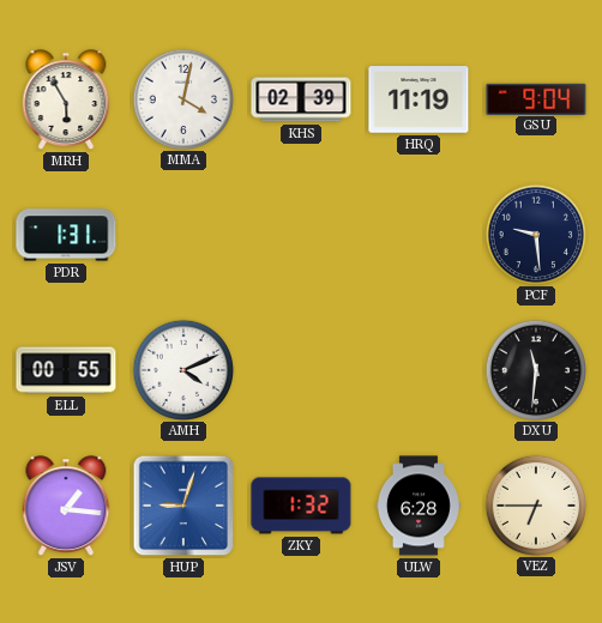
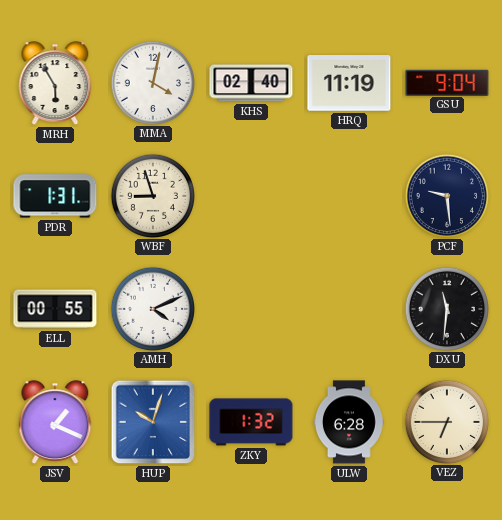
KHS: 02:39 -> 02:40 (251, 83)
WBF: none -> 8:57 (152, 195)
JSV: 1:16 -> 1:19 (55, 422)
HUP: 9:03 -> 10:03 (153, 422)
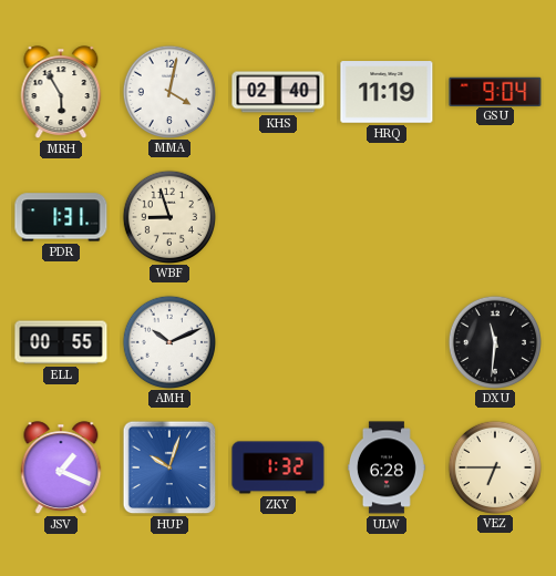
PCF: 9:29 -> none (446, 195)
AMH: 4:11 -> 10:11 (168, 341)
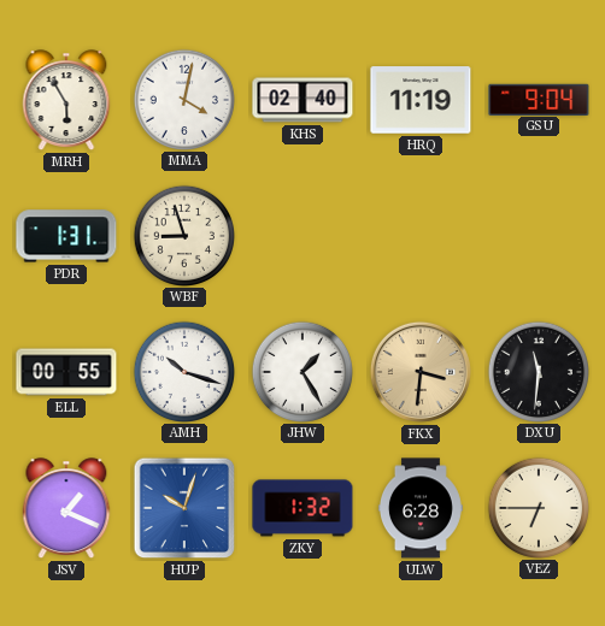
AMH: 10:11 -> 10:18 (183, 371)
JHW: none -> 1:25 (301, 371)
FKX: none -> 3:31 (421, 372)
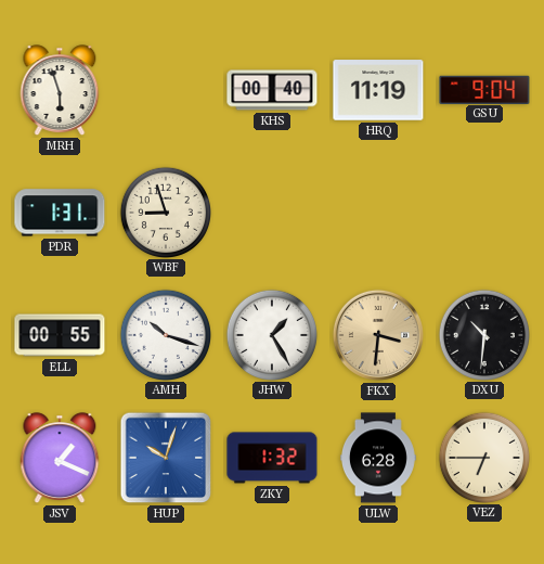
MRH: 5:55 -> 5:57 (60, 90)
MMA: 4:02 -> none (183, 99)
KHS: 02:40 -> 00:40 (272, 90)
DXU: 11:31 -> 10:31 (483, 334)
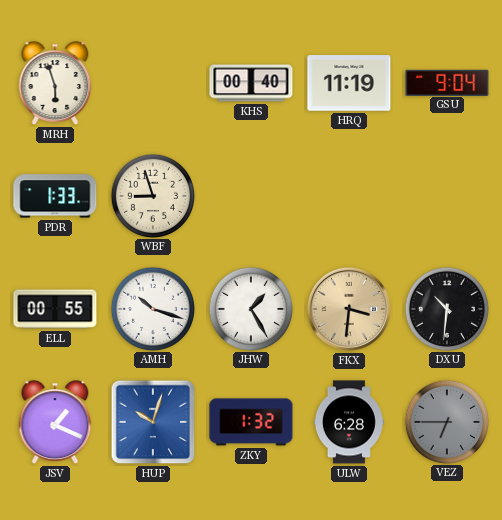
PDR: 1:31 -> 1:33 (55, 196)
VEZ dial: cream -> grey (446, 421)
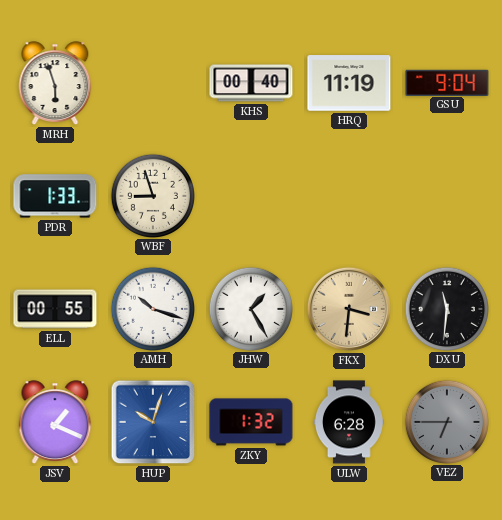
DXU: 10:31 -> 11:31 (446, 308)
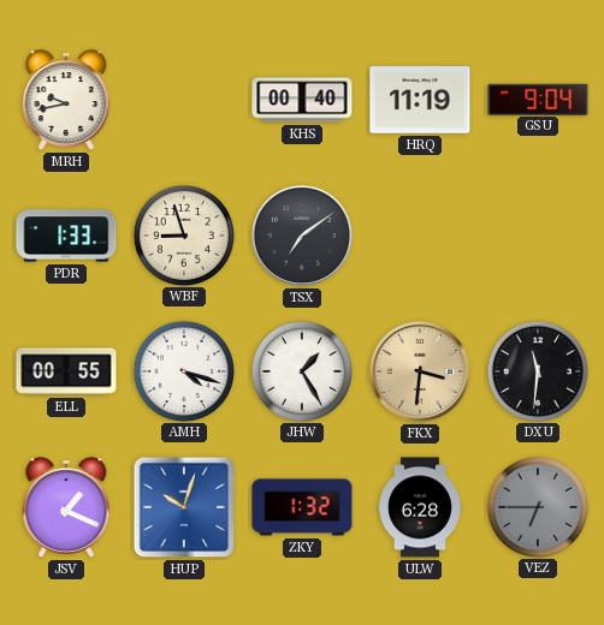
MRH: 5:57 -> 9:43 (66, 100)
TSX: none -> 7:09 (302, 236)
AMH: 10:18 -> 4:18 (183, 370)
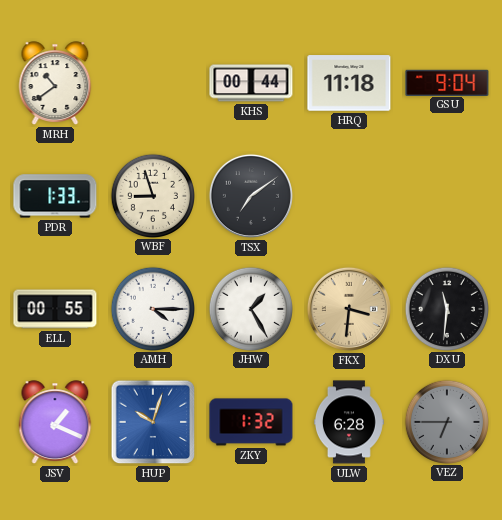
MRH: 9:43 -> 10:39 (55, 83)
KHS: 00:40 -> 00:44 (251, 83)
HRQ: 11:19 -> 11:18 (349, 83)
AMH: 4:18 -> 4:15 (152, 308)
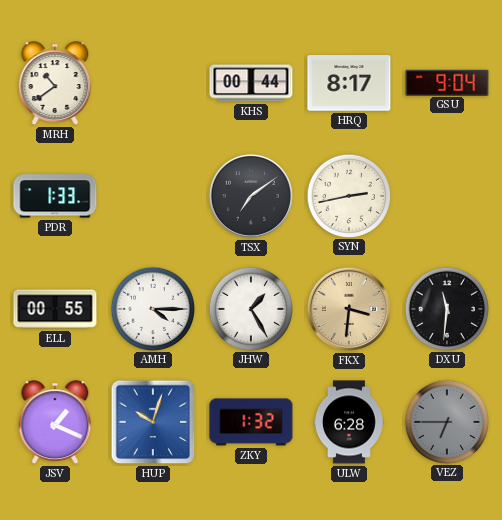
HRQ: 11:18 -> 8:17 (349, 83)
WBF: 8:57 -> none (152, 195)
SYN: none -> 2:43 (348, 195)
